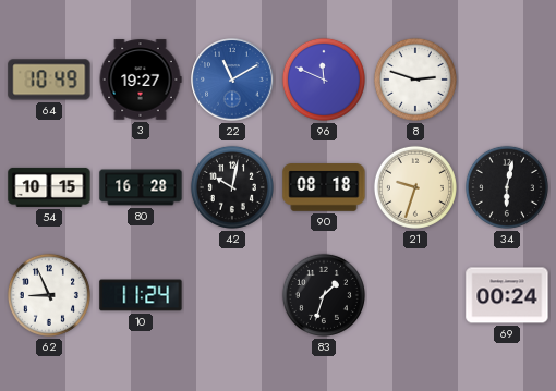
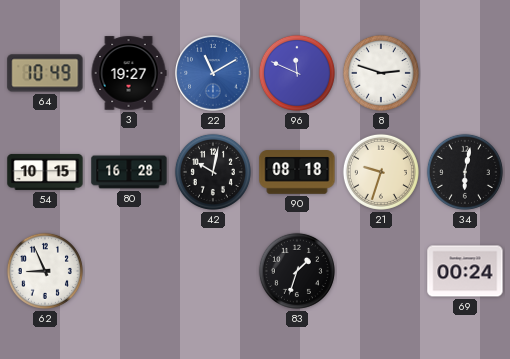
10: 11:24 -> none (141, 295)
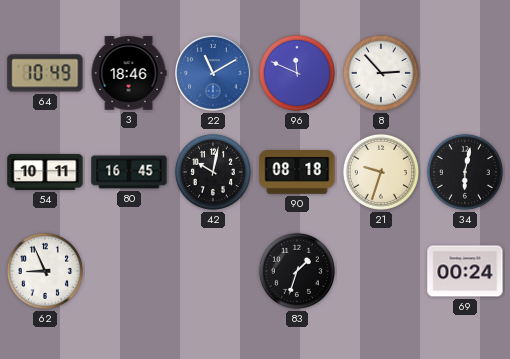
3: 19:27 -> 18:46 (129, 73)
8: 2:48 -> 2:53 (381, 73)
54: 10:15 -> 10:11 (45, 172)
80: 16:28 -> 16:45 (129, 172)
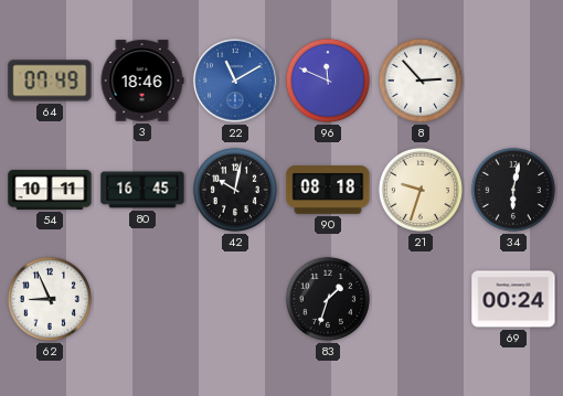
64: 10:49 -> 07:49 (50, 81)
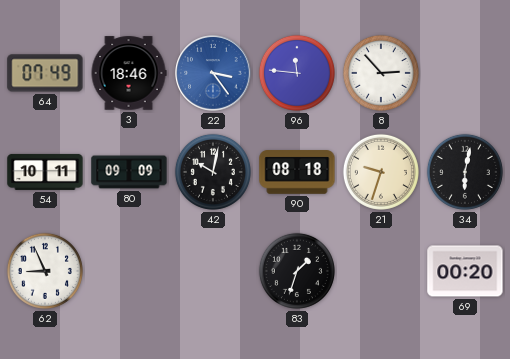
22: 11:10 -> 3:24 (213, 73)
96: 11:49 -> 11:46 (297, 73)
80: 16:45 -> 09:09 (129, 172)
69: 00:24 -> 00:20 (465, 271)
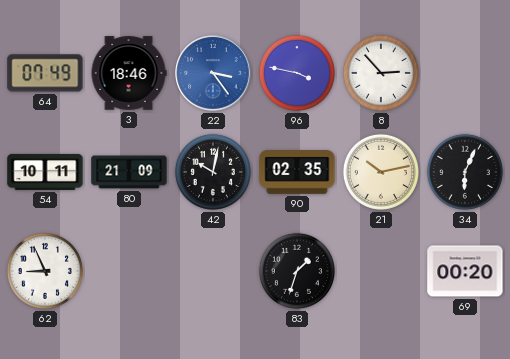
96: 11:46 -> 3:47 (297, 73)
80: 09:09 -> 21:09 (129, 172)
90: 08:18 -> 02:35 (297, 172)
21: 9:33 -> 10:13 (381, 172)
34: 6:02 -> 6:04 (465, 172)
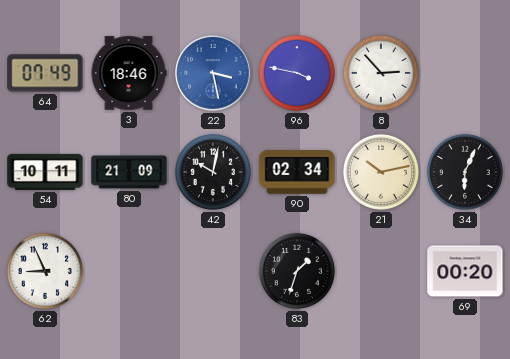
22: 3:24 -> 3:28 (213, 73)
90: 02:35 -> 02:34 (297, 172)
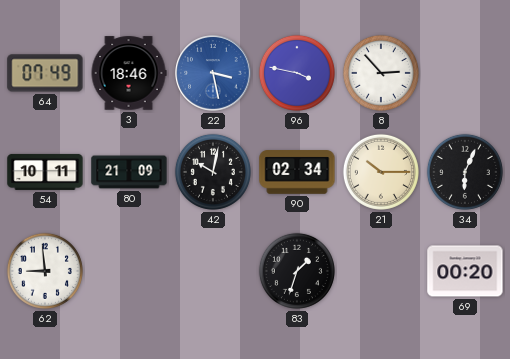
21: 10:13 -> 10:15 (381, 172)
62: 8:56 -> 8:59 (45, 271)
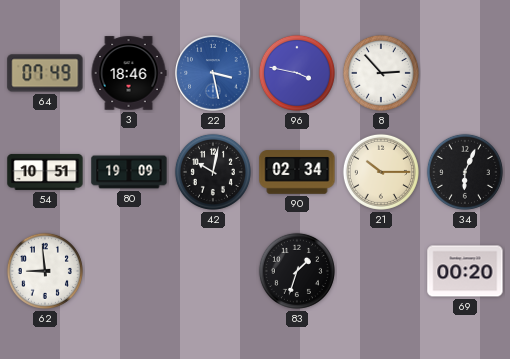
54: 10:11 -> 10:51 (45, 172)
80: 21:09 -> 19:09 (129, 172)
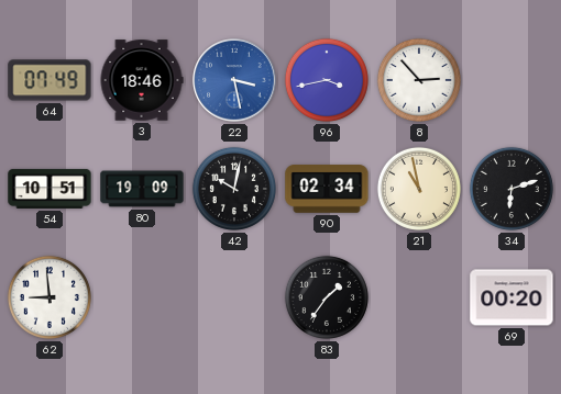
96: 3:47 -> 3:43 (327, 80)
21: 10:15 -> 10:58 (419, 189)
34: 6:04 -> 6:12 (512, 189)
83: 1:33 -> 1:36 (327, 297)
